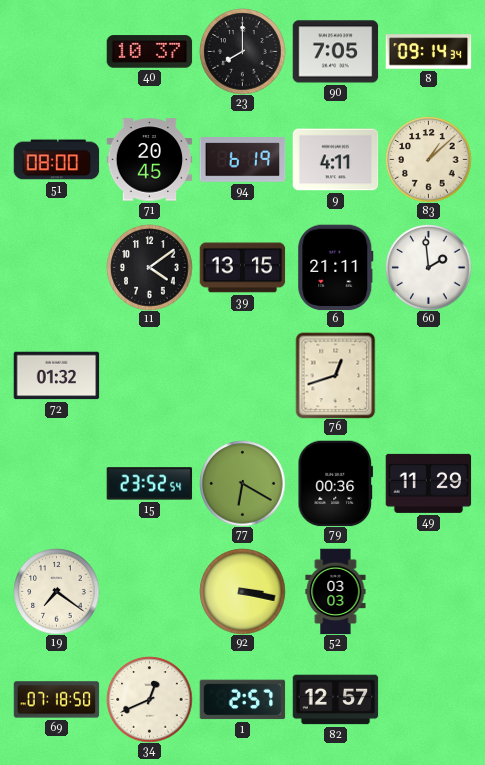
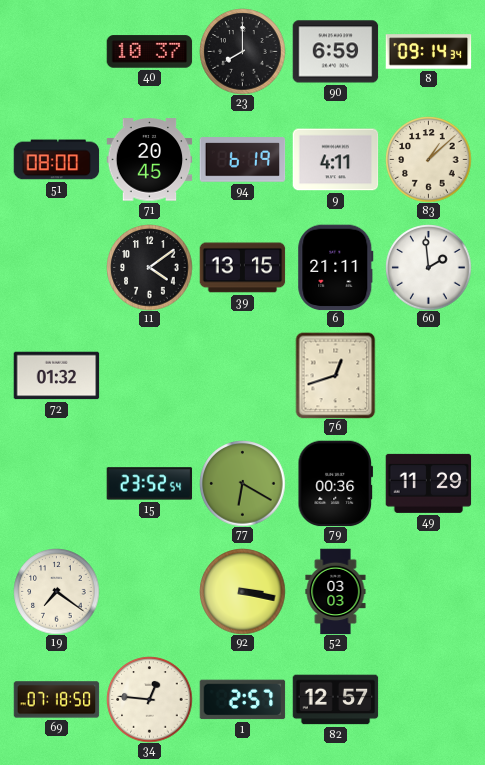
90: 7:05 -> 6:59 (335, 52)
34: 12:41 -> 12:46 (149, 699)
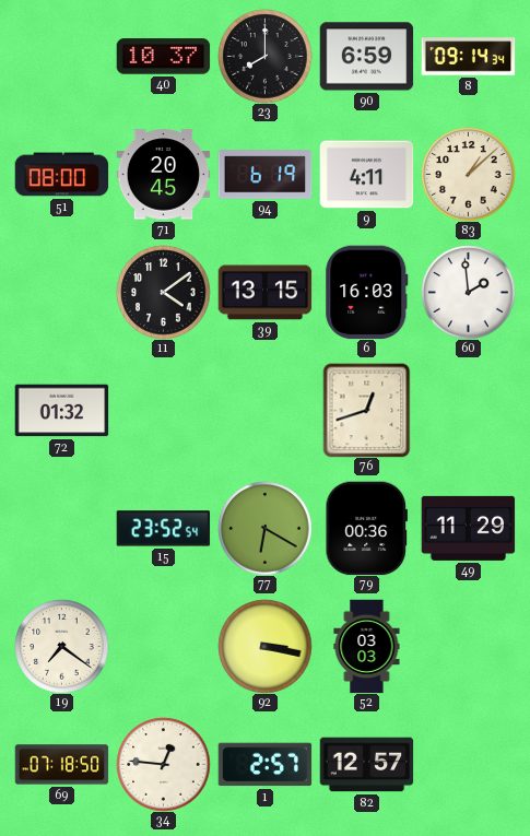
6: 21:11 -> 16:03 (367, 292)
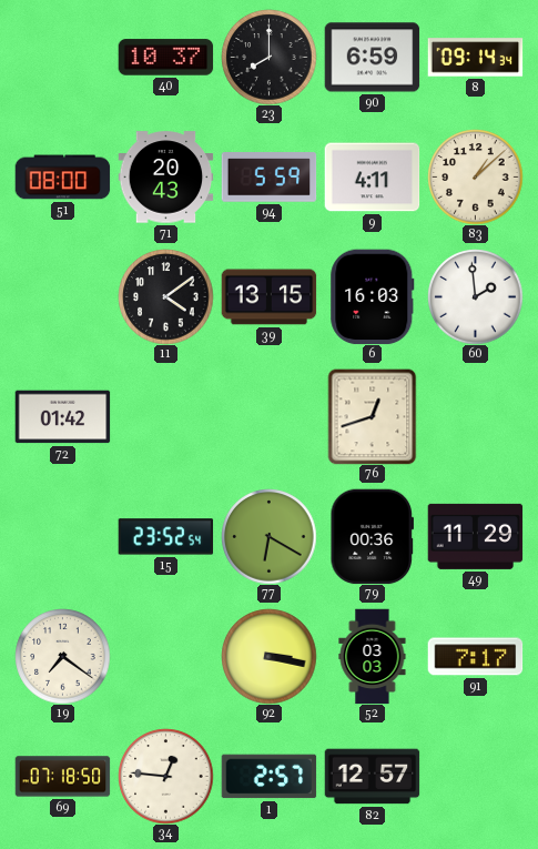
71: 20:45 -> 20:43 (165, 178)
94: 6:19 -> 5:59 (268, 178)
72: 01:32 -> 01:42 (62, 417)
91: none -> 7:17 (475, 657)
